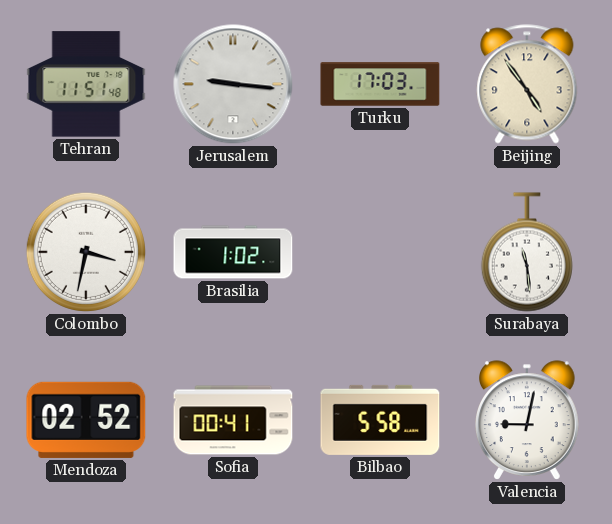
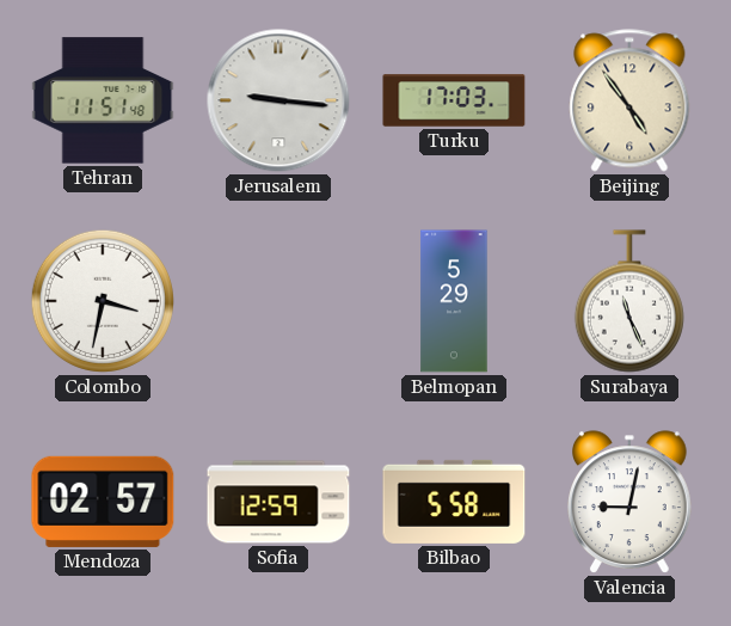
Brasilia: 1:02 -> none (233, 252)
Belmopan: none -> 5:29 (454, 301)
Surabaya: 11:29 -> 11:26 (629, 301)
Mendoza: 02:52 -> 02:57 (103, 502)
Sofia: 00:41 -> 12:59 (278, 502)
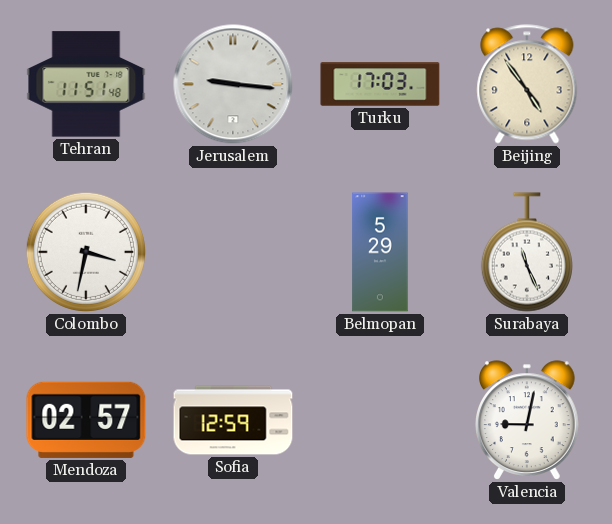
Bilbao: 5:58 -> none (454, 502)
